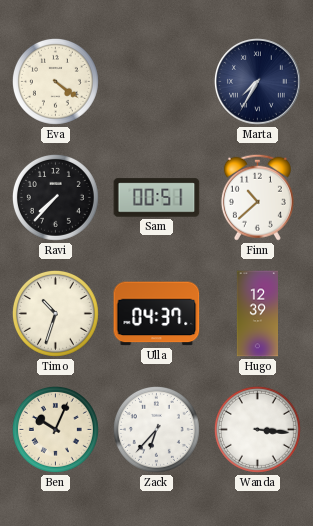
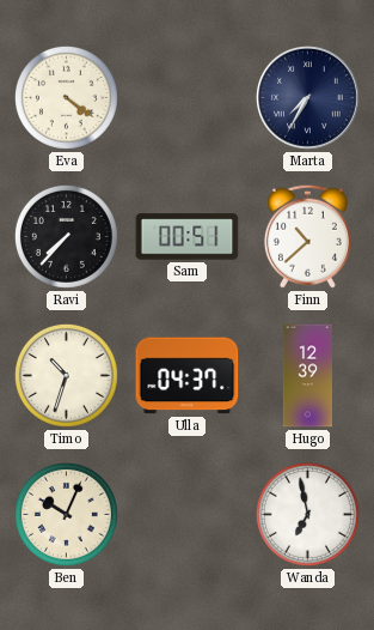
Zack: 6:37 -> none (156, 429)
Wanda: 3:16 -> 6:58 (307, 514)
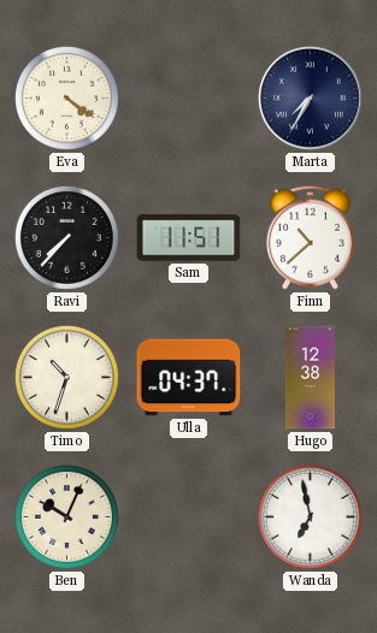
Sam: 00:51 -> 11:51 (189, 238)
Hugo: 12:39 -> 12:38 (310, 378)
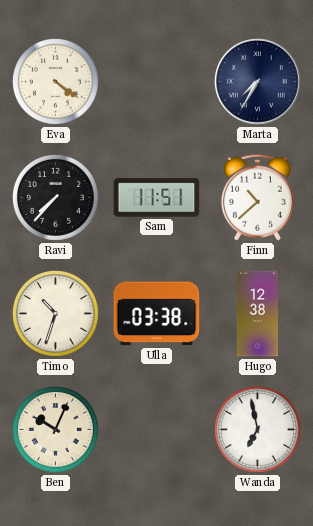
Ulla: 04:37 -> 03:38 (157, 314)
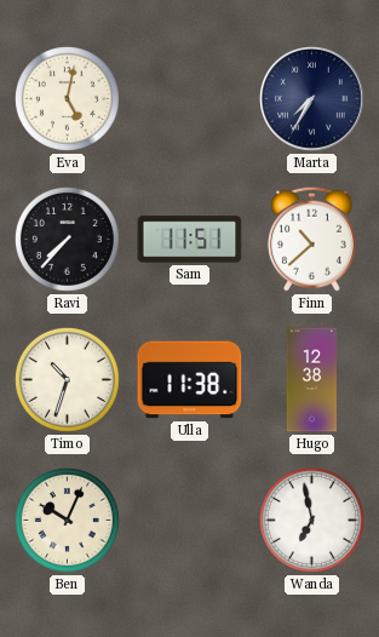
Eva: 4:21 -> 5:02 (67, 98)
Ulla: 03:38 -> 11:38 (190, 380)
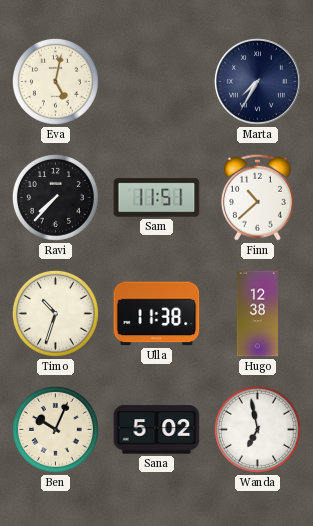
Sana: none -> 5:02 (157, 430)
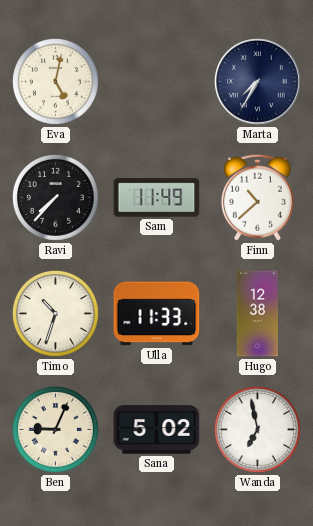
Sam: 11:51 -> 11:49 (157, 198)
Ulla: 11:38 -> 11:33 (157, 314)
Ben: 10:04 -> 9:04 (55, 429)
